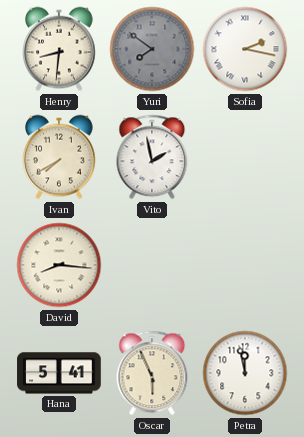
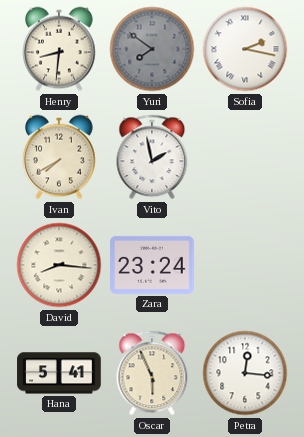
Zara: none -> 23:24 (152, 265)
Petra: 11:58 -> 12:16 (245, 373)
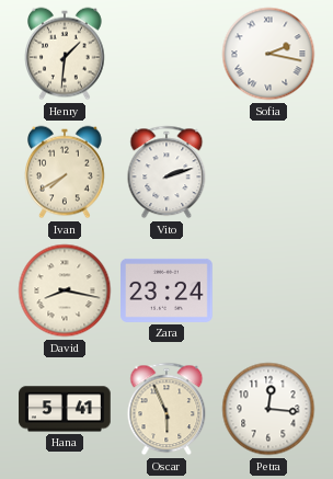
Henry: 8:31 -> 1:31 (66, 54)
Yuri: 7:51 -> none (152, 49)
Vito: 1:58 -> 2:12 (166, 172)
David: 8:16 -> 8:17 (65, 290)
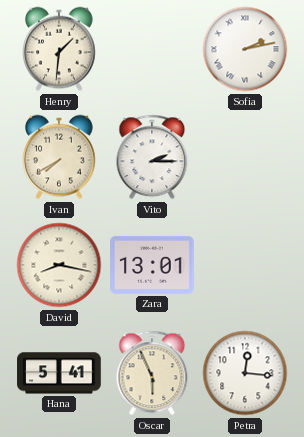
Sofia: 2:17 -> 2:13 (245, 49)
Vito: 2:12 -> 2:15 (152, 157)
Zara: 23:24 -> 13:01 (152, 265)
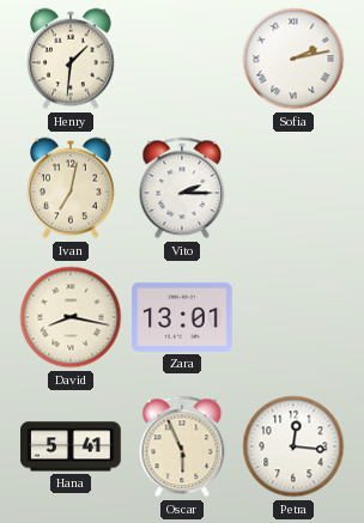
Ivan: 7:40 -> 7:02 (72, 188)
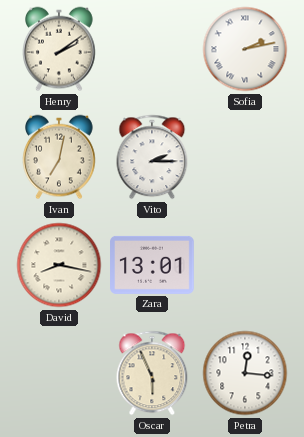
Henry: 1:31 -> 2:09 (60, 49)
Hana: 5:41 -> none (71, 446)
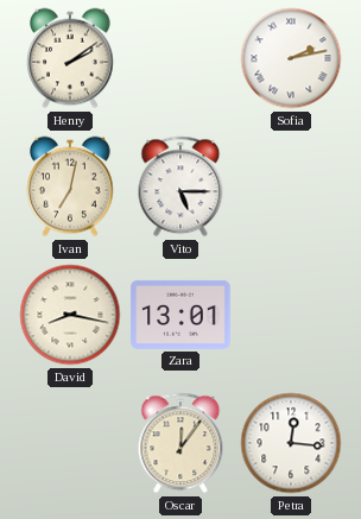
Vito: 2:15 -> 5:15 (180, 186)
Oscar: 5:56 -> 12:06 (180, 443)
